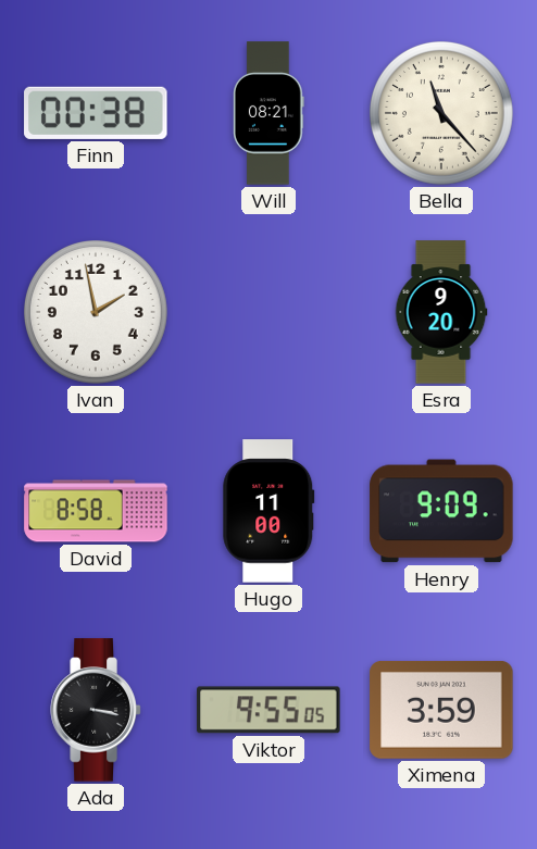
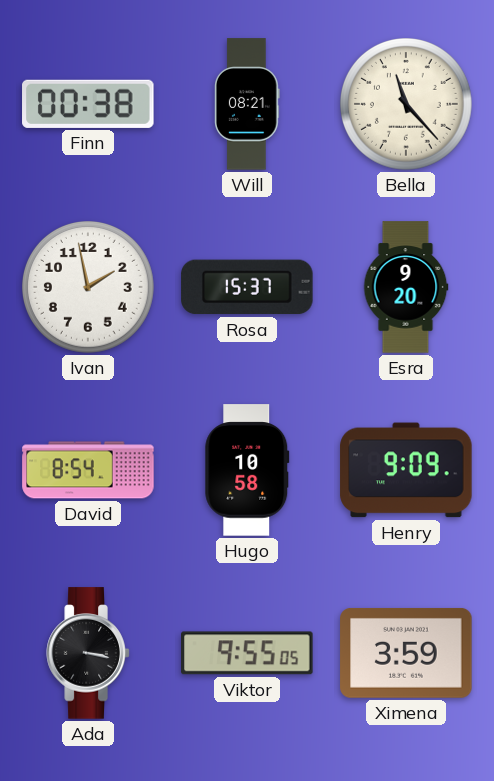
Rosa: none -> 15:37 (247, 287)
David: 8:58 -> 8:54 (88, 470)
Hugo: 11:00 -> 10:58 (247, 470)
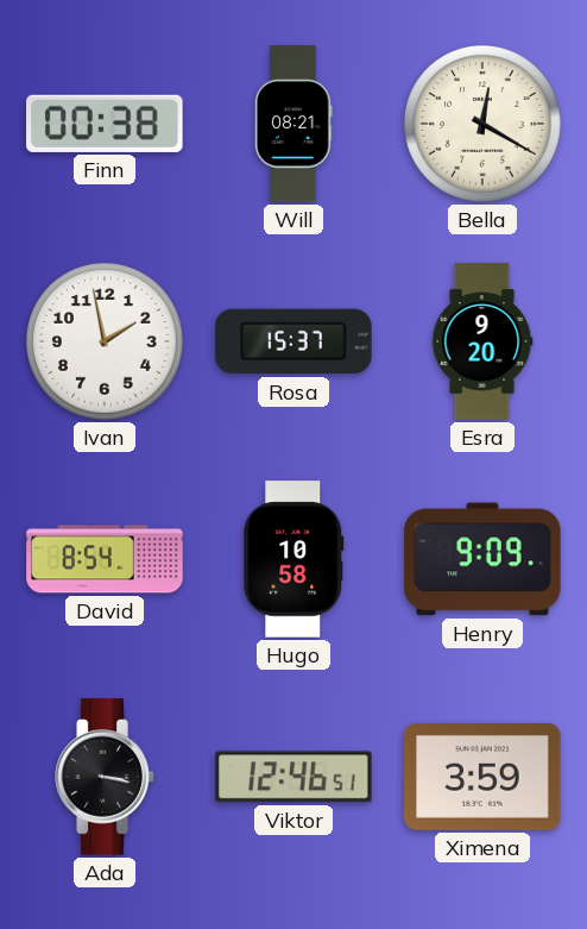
Bella: 11:23 -> 12:20 (484, 125)
Viktor: 9:55 -> 12:46 (293, 777)
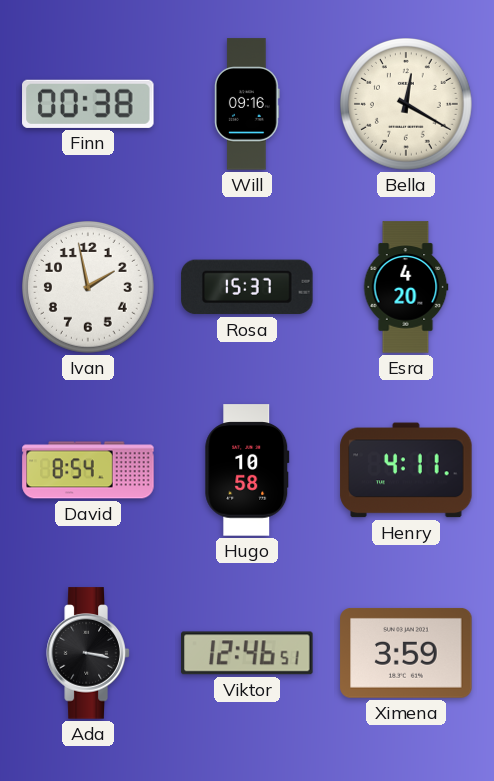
Will: 08:21 -> 09:16 (248, 104)
Esra: 9:20 -> 4:20 (406, 287)
Henry: 9:09 -> 4:11 (406, 470)
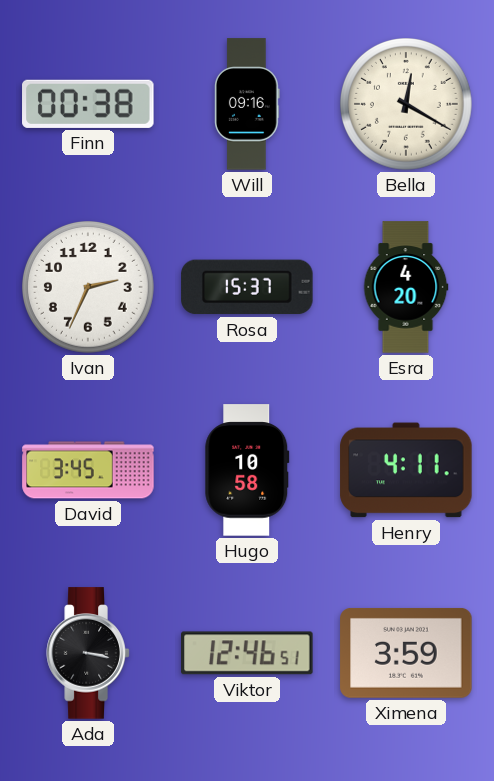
Ivan: 1:58 -> 2:34 (89, 288)
David: 8:54 -> 3:45 (88, 470)
